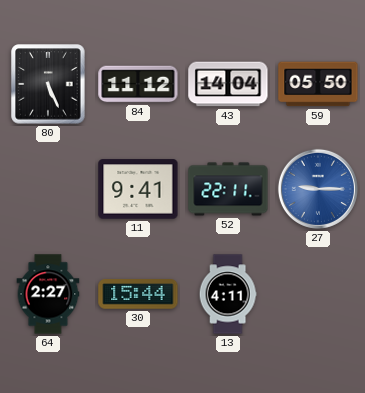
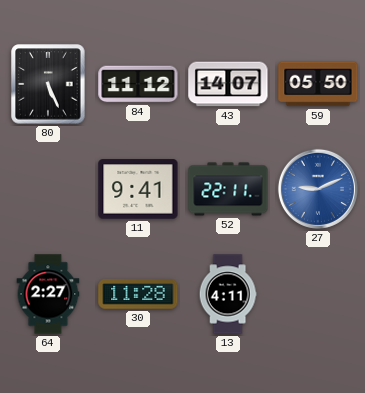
43: 14:04 -> 14:07 (228, 84)
27: 9:15 -> 9:11 (318, 189)
30: 15:44 -> 11:28 (138, 294)
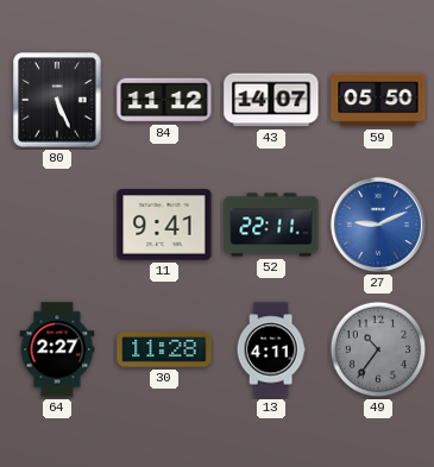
49: none -> 10:36 (378, 349)
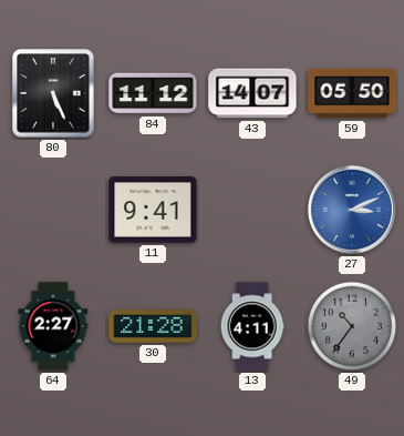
52: 22:11 -> none (271, 225)
27: 9:11 -> 3:11 (352, 210)
30: 11:28 -> 21:28 (153, 326)
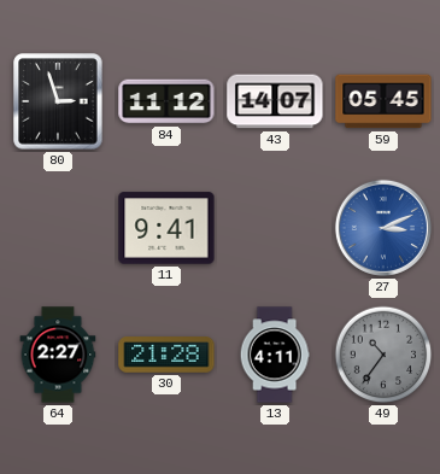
80: 5:26 -> 2:57 (58, 101)
59: 05:50 -> 05:45 (383, 101)
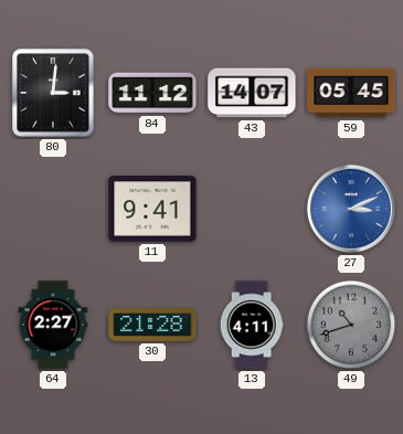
80: 2:57 -> 3:01 (53, 93)
49: 10:36 -> 10:42 (351, 325)
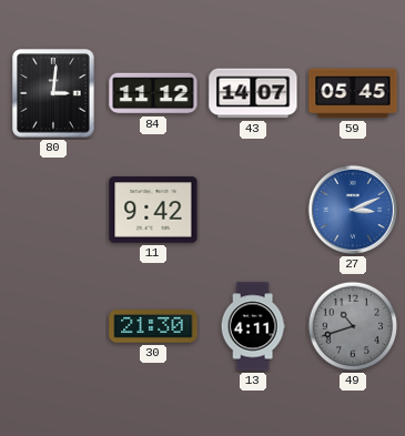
11: 9:41 -> 9:42 (153, 210)
64: 2:27 -> none (53, 325)
30: 21:28 -> 21:30 (153, 326)
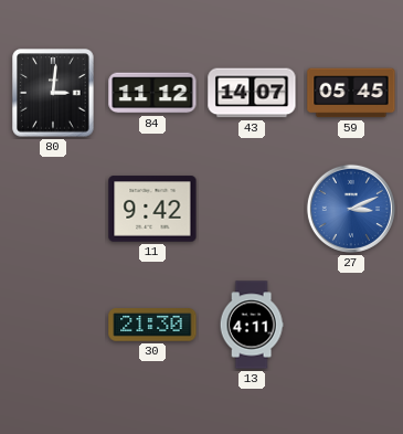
49: 10:42 -> none (353, 326)
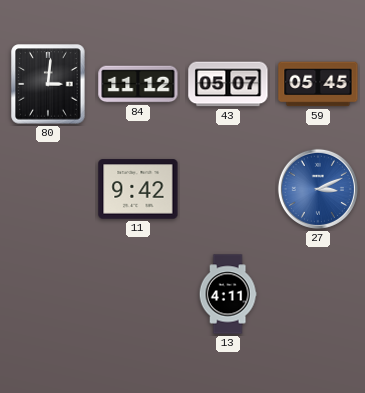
43: 14:07 -> 05:07 (228, 84)
30: 21:30 -> none (152, 325)
